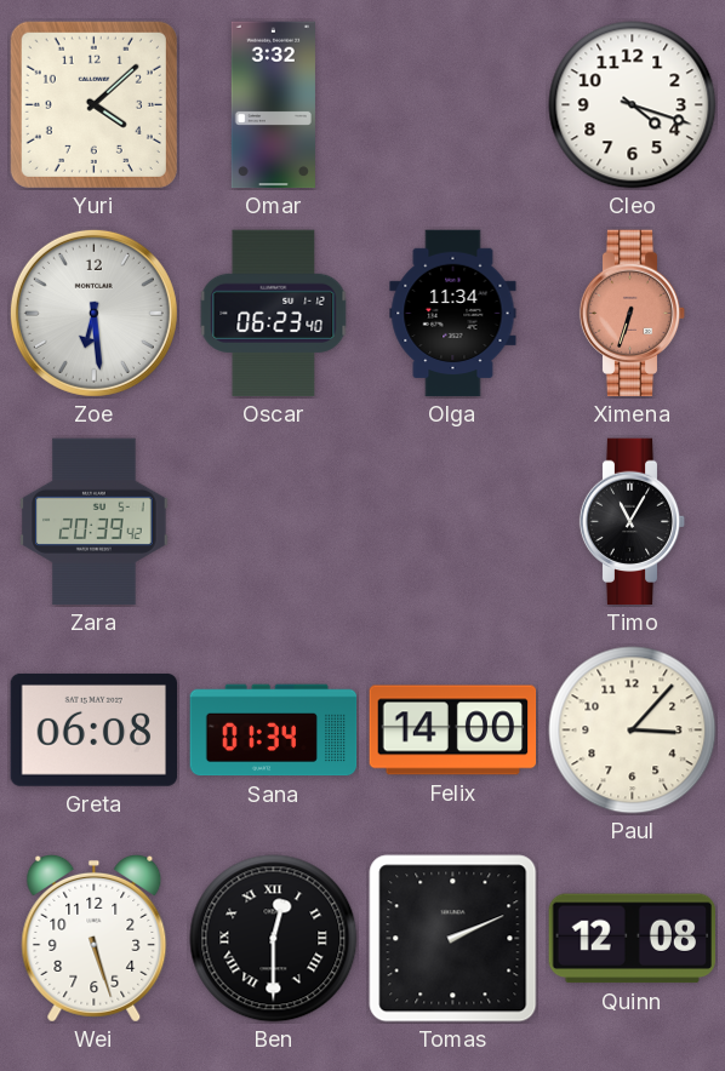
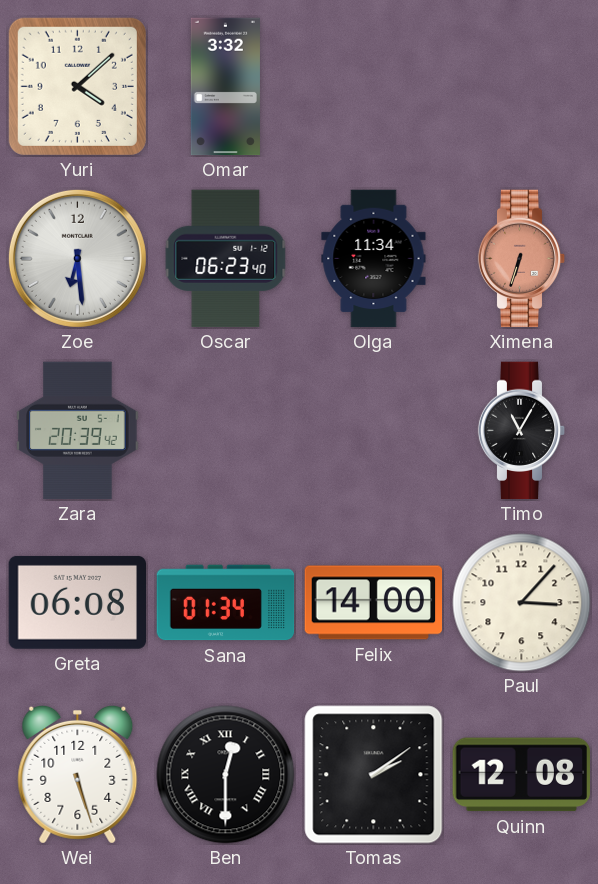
Cleo: 4:18 -> none (633, 105)
Tomas: 2:11 -> 2:09 (374, 775)
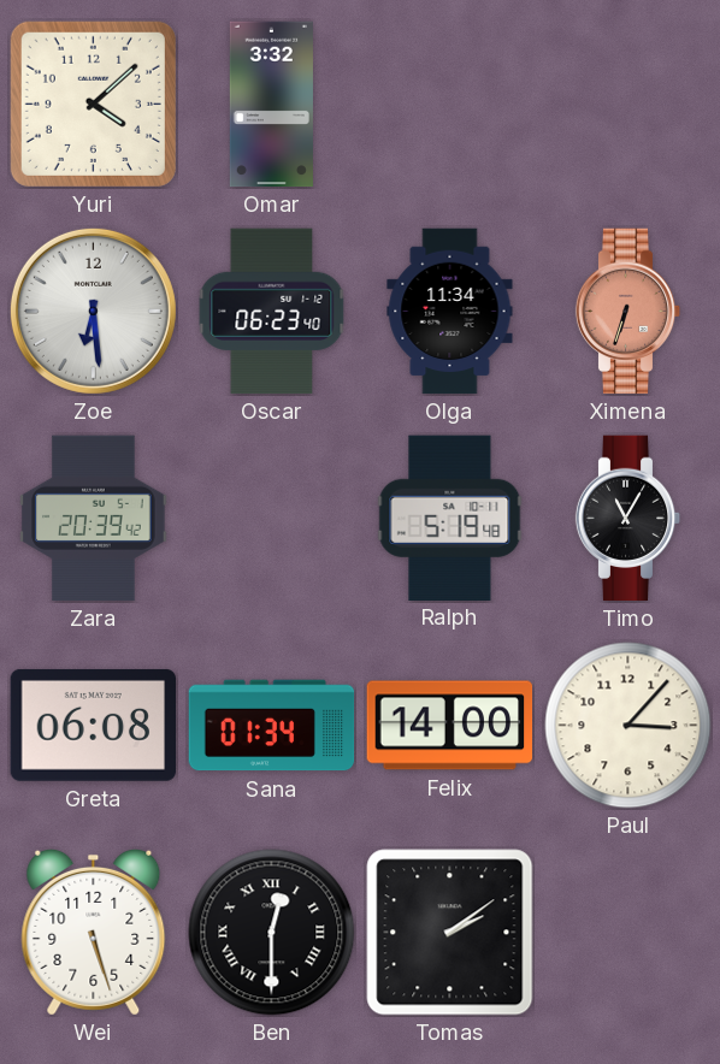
Ralph: none -> 5:19 (450, 518)
Quinn: 12:08 -> none (521, 775)
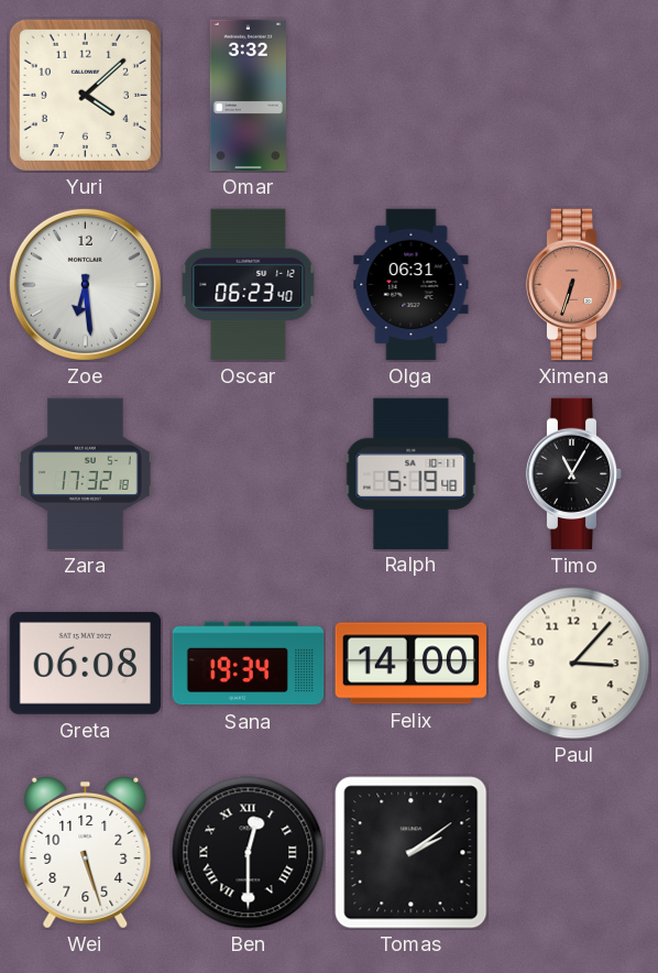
Olga: 11:34 -> 06:31 (412, 285)
Zara: 20:39 -> 17:32 (86, 474)
Sana: 01:34 -> 19:34 (249, 664)
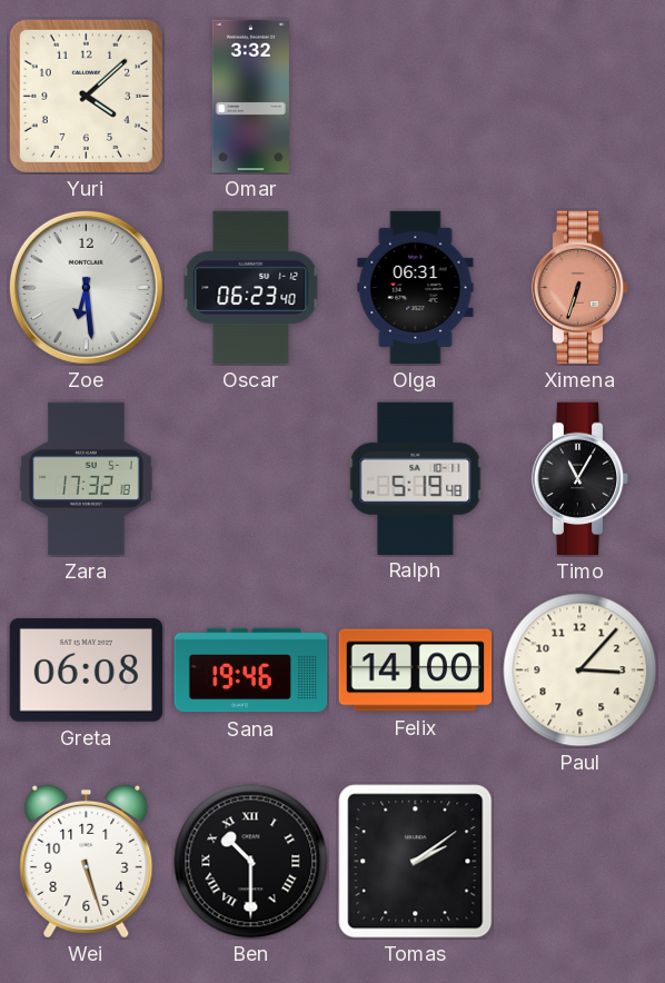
Sana: 19:34 -> 19:46 (251, 671)
Ben: 12:30 -> 10:30 (251, 862)
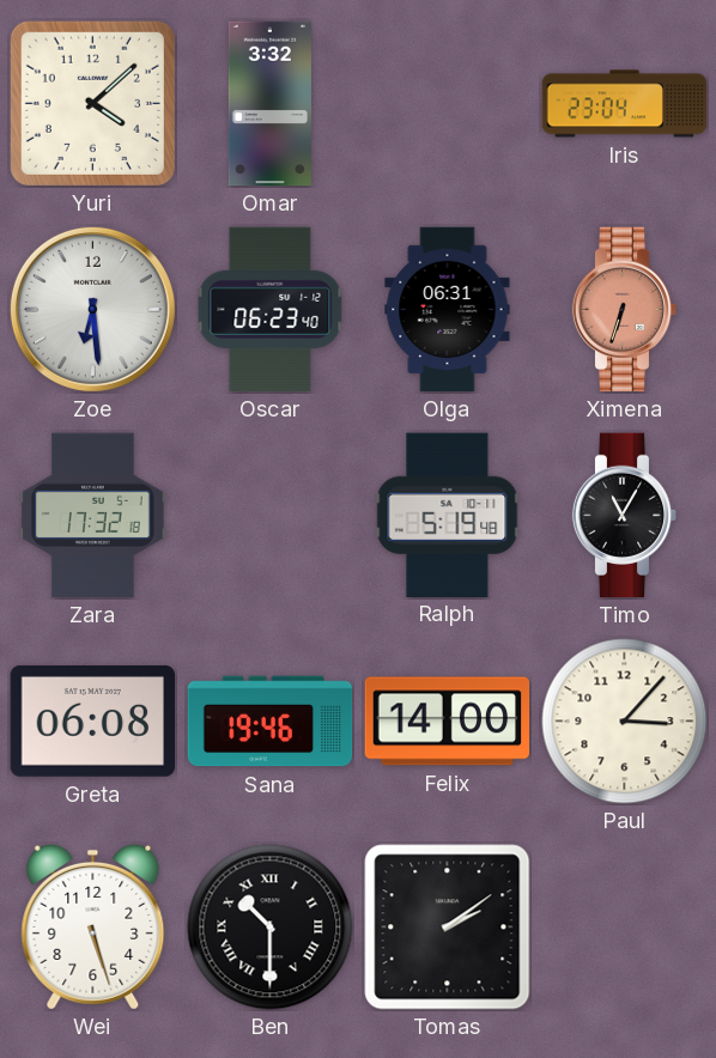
Iris: none -> 23:04 (625, 104)
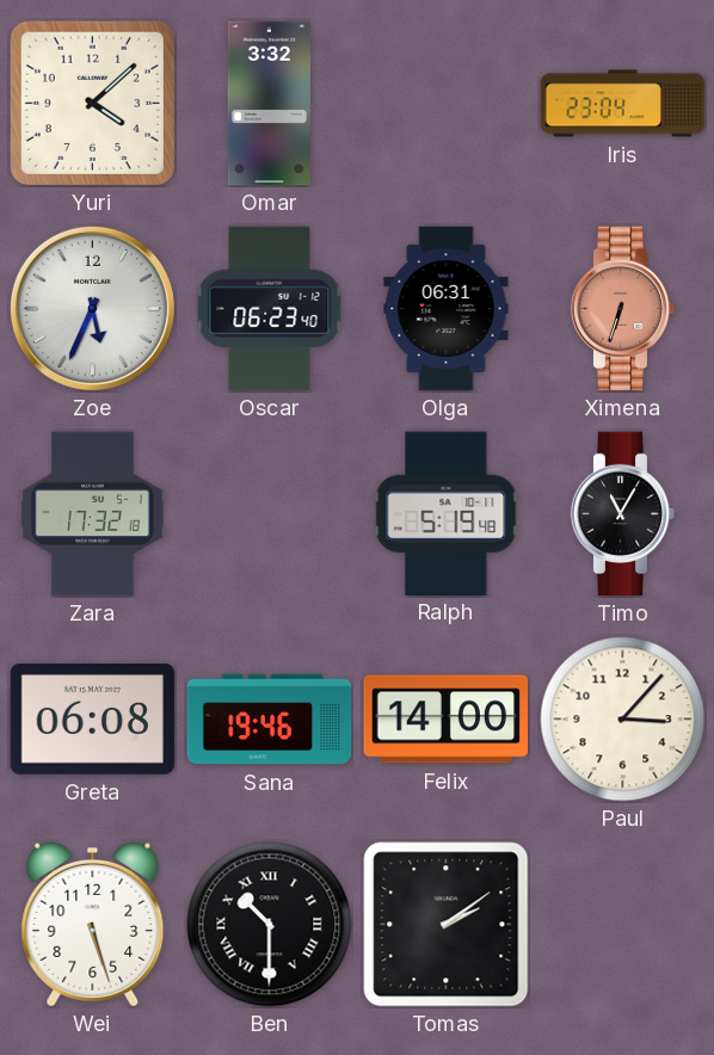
Zoe: 6:29 -> 5:34 (92, 308)
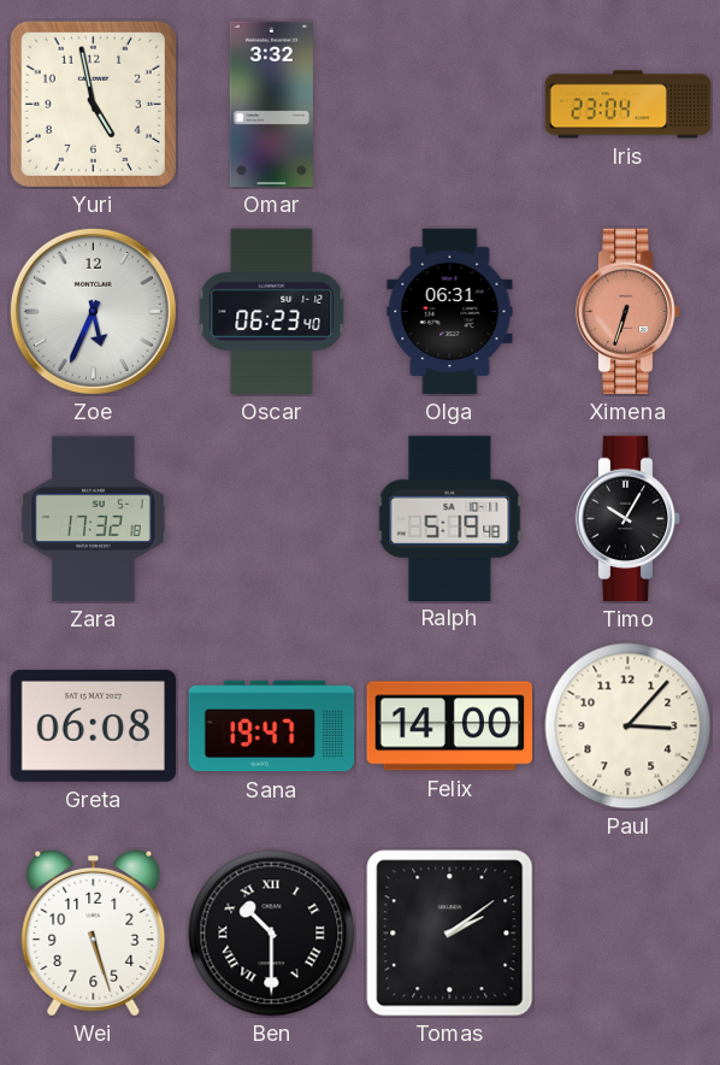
Yuri: 4:08 -> 4:58 (93, 104)
Timo: 11:05 -> 10:05 (628, 519)
Sana: 19:46 -> 19:47 (272, 726)
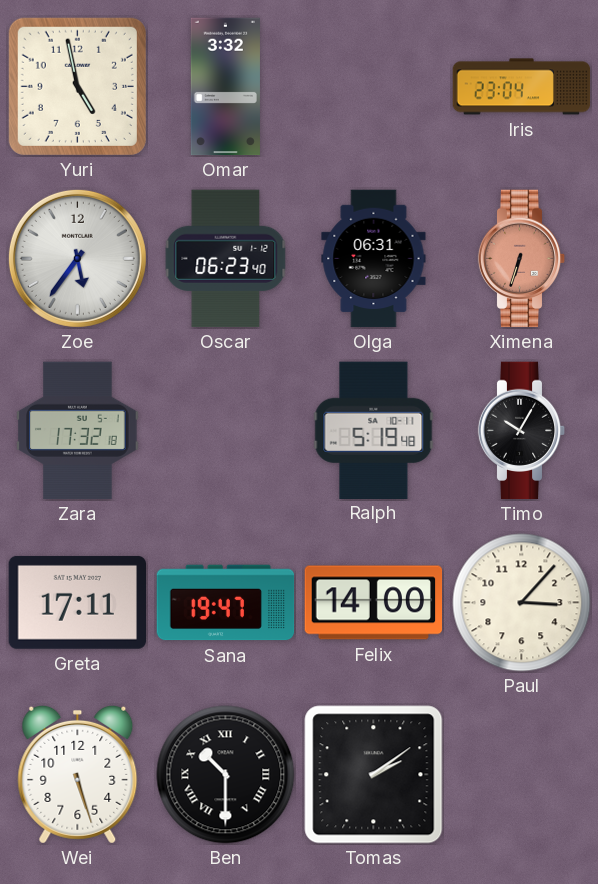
Zoe: 5:34 -> 5:36 (77, 258)
Greta: 06:08 -> 17:11 (77, 602)
